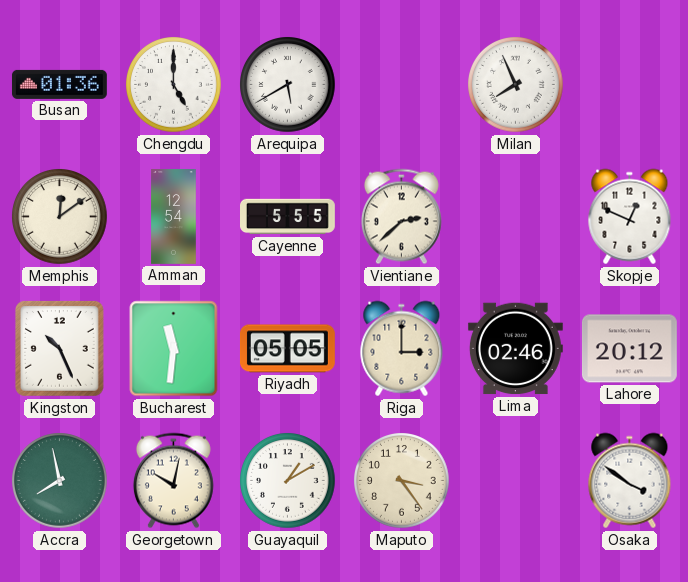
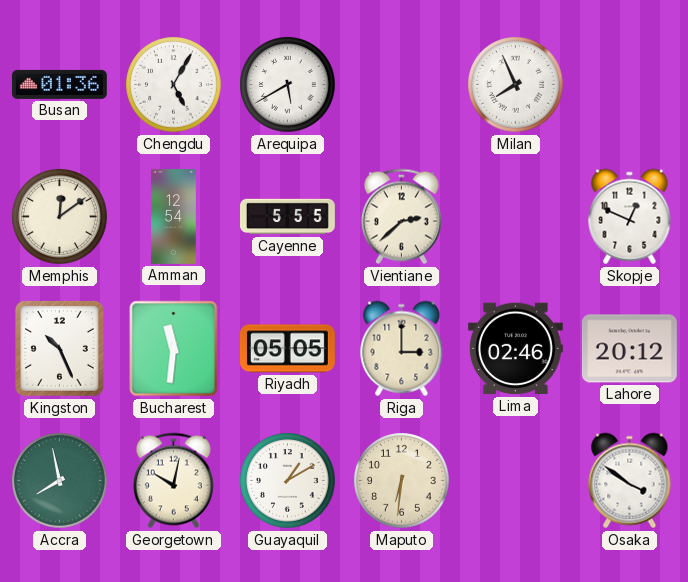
Chengdu: 5:00 -> 5:05 (174, 85)
Maputo: 3:24 -> 6:31 (402, 481)
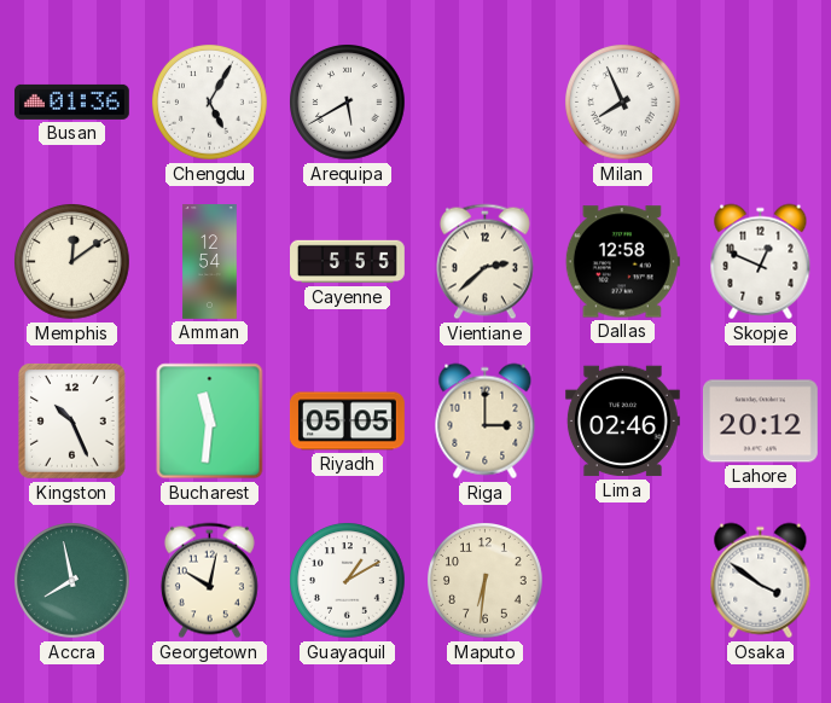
Dallas: none -> 12:58 (622, 262)
